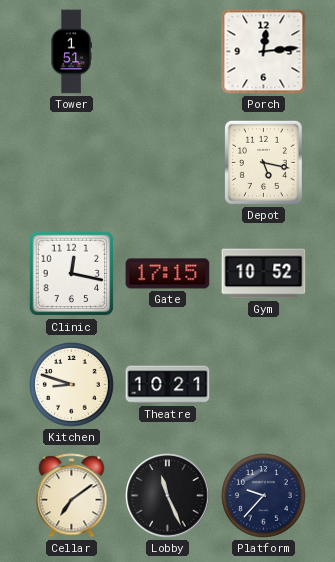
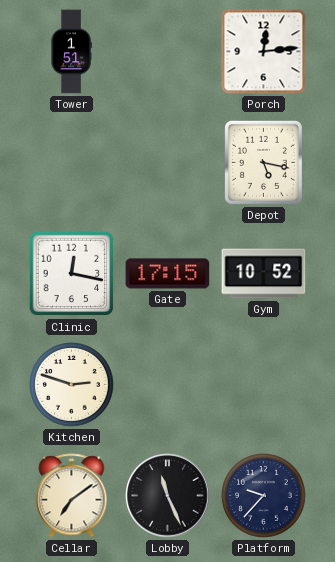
Kitchen: 8:48 -> 2:48 (72, 385)
Theatre: 10:21 -> none (168, 385)
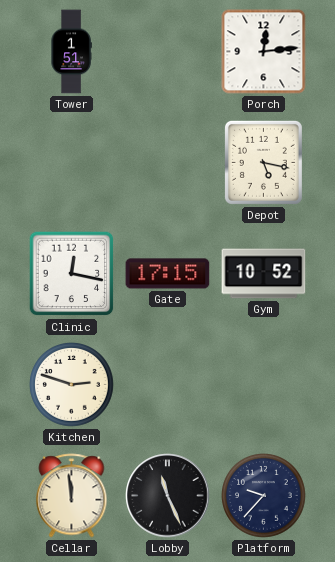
Cellar: 7:09 -> 11:59 (72, 496)
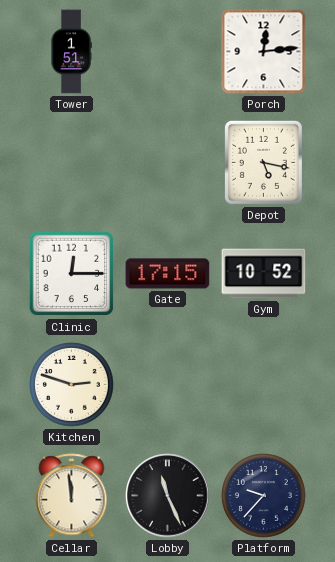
Clinic: 12:17 -> 12:15 (72, 274)
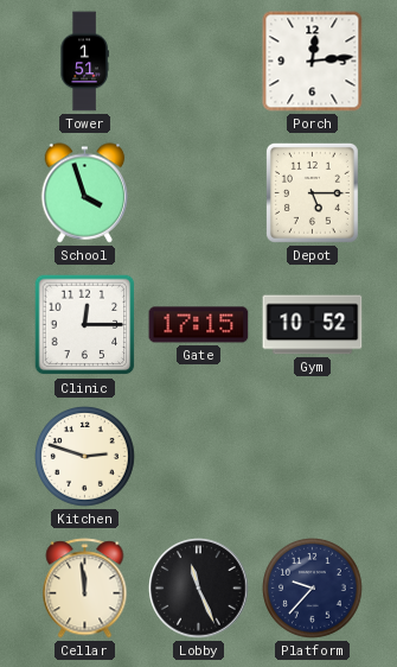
School: none -> 3:57 (85, 193)
Depot: 5:17 -> 5:15 (312, 192)
